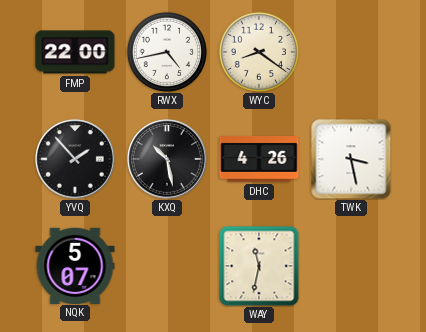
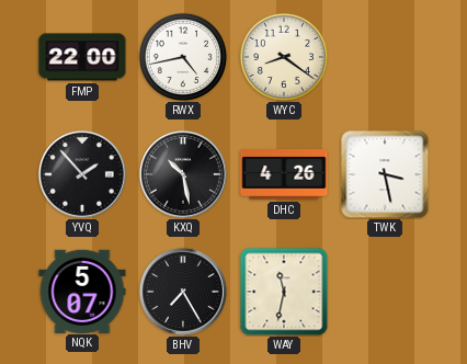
BHV: none -> 7:25 (183, 292)
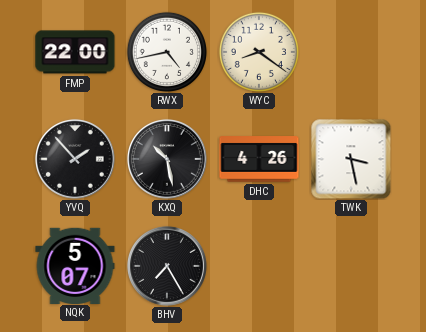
WAY: 11:32 -> none (284, 292)
